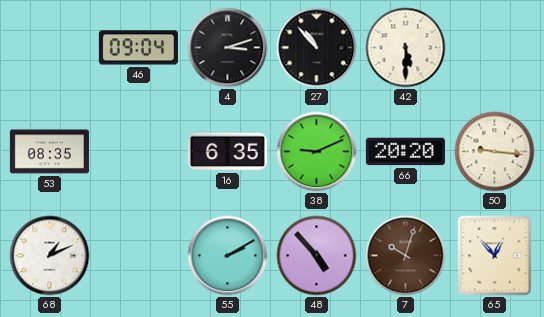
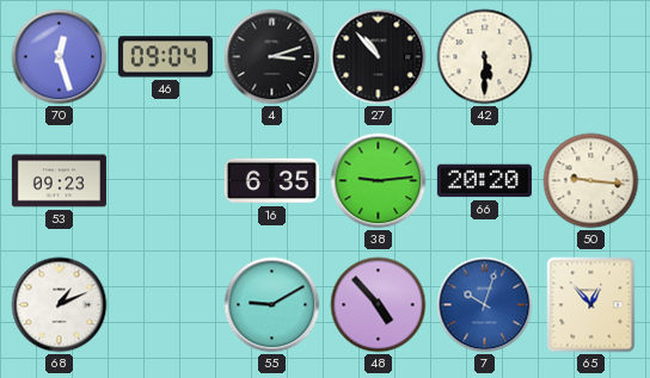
70: none -> 12:27 (60, 57)
53: 08:35 -> 09:23 (59, 181)
38: 9:11 -> 9:14 (379, 181)
55: 2:10 -> 9:10 (272, 305)
7 dial: brown -> blue (485, 305)
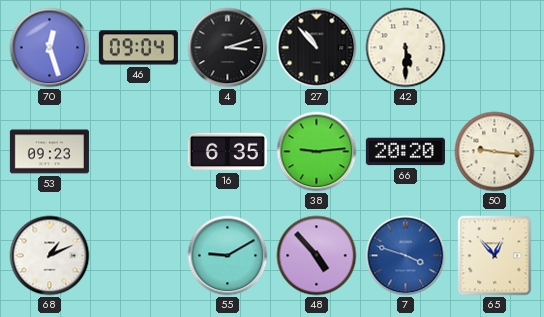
7: 10:03 -> 3:48 (406, 256)
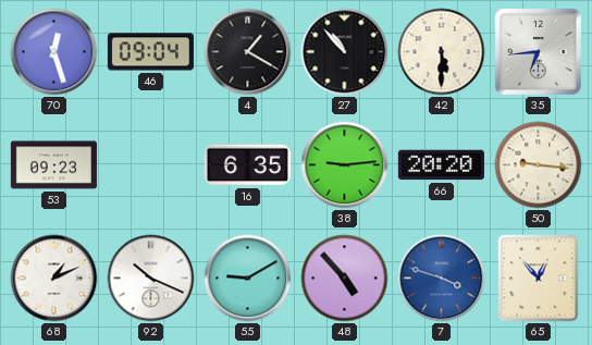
4: 3:12 -> 1:20 (248, 52)
35: none -> 6:44 (538, 51)
92: none -> 10:19 (151, 279)
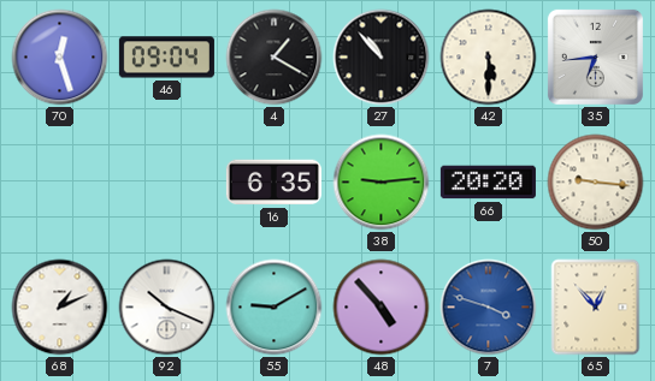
53: 09:23 -> none (53, 165)
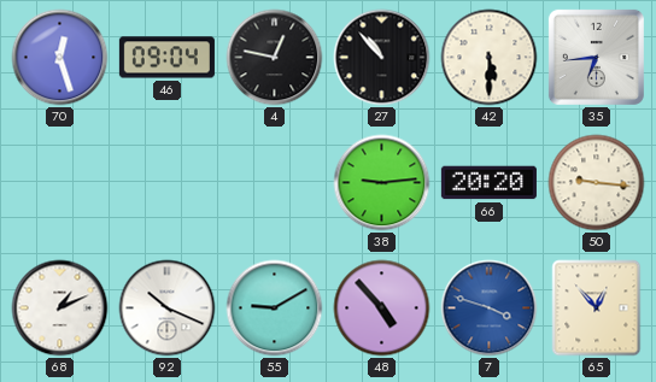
4: 1:20 -> 12:47 (275, 58)
16: 6:35 -> none (273, 183)
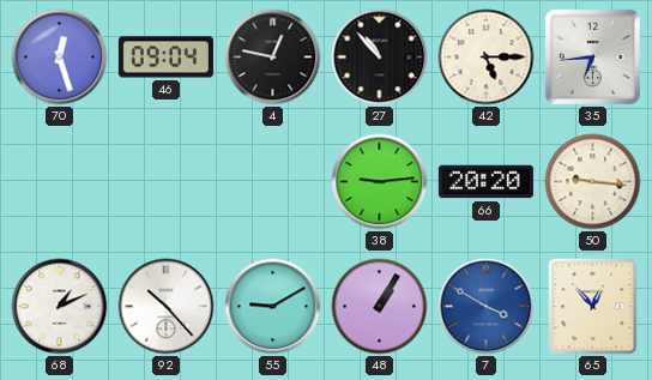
42: 5:30 -> 5:15 (487, 58)
92: 10:19 -> 10:23 (167, 307)
48: 4:53 -> 1:05 (380, 307)
7: 3:48 -> 3:50 (487, 307)
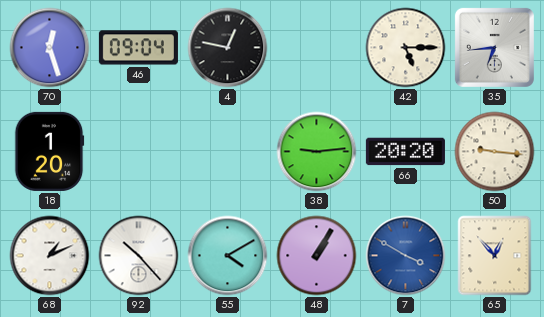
27: 10:53 -> none (380, 58)
18: none -> 1:20 (49, 151)
55: 9:10 -> 4:10 (228, 256)
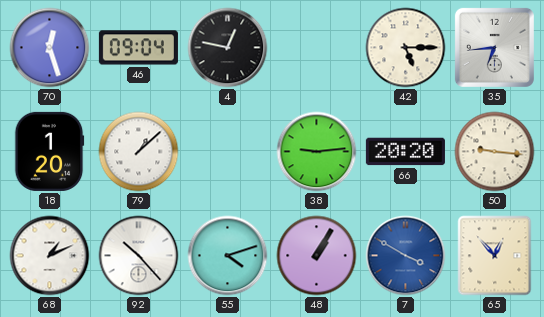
79: none -> 1:08 (139, 152)
55: 4:10 -> 4:12 (228, 256)
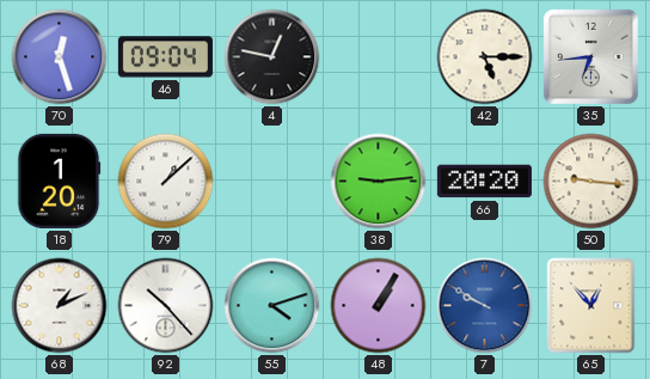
7: 3:50 -> 9:50 (485, 306)
